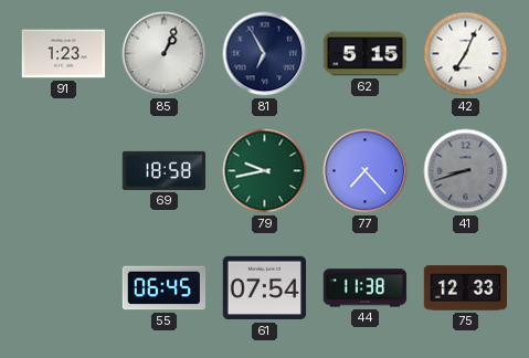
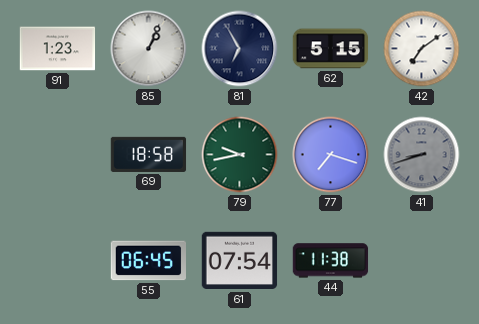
42: 7:04 -> 7:09 (422, 49)
77: 7:23 -> 7:18 (331, 155)
75: 12:33 -> none (466, 288)
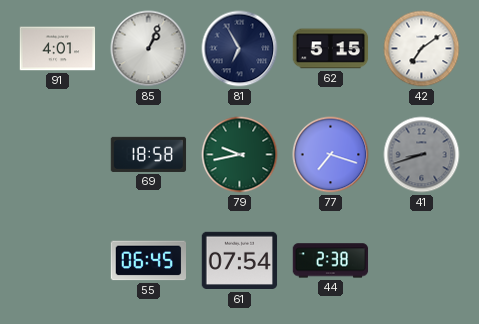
91: 1:23 -> 4:01 (58, 49)
44: 11:38 -> 2:38 (331, 261)
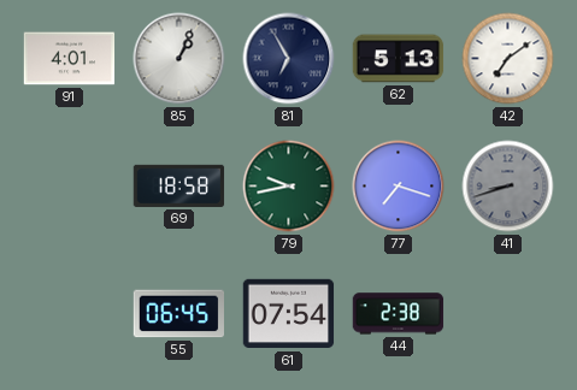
62: 5:15 -> 5:13 (399, 59)
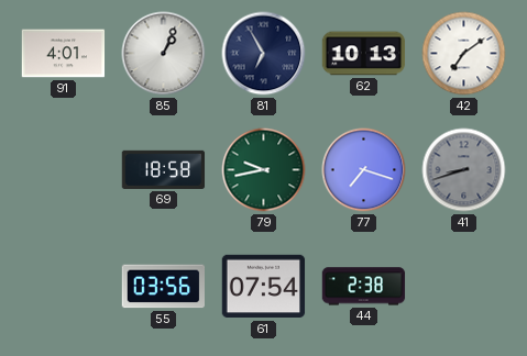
62: 5:13 -> 10:13 (364, 54)
55: 06:45 -> 03:56 (163, 287)
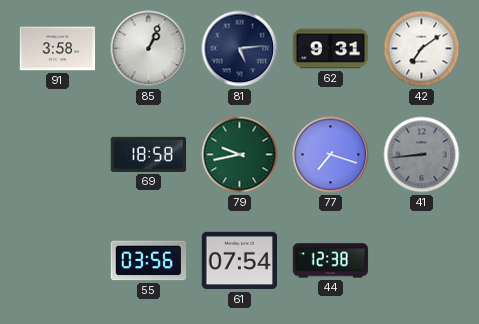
91: 4:01 -> 3:58 (58, 49)
81: 6:55 -> 5:14 (240, 49)
62: 10:13 -> 9:31 (331, 49)
41: 8:42 -> 8:44 (422, 155)
44: 2:38 -> 12:38 (331, 261)
